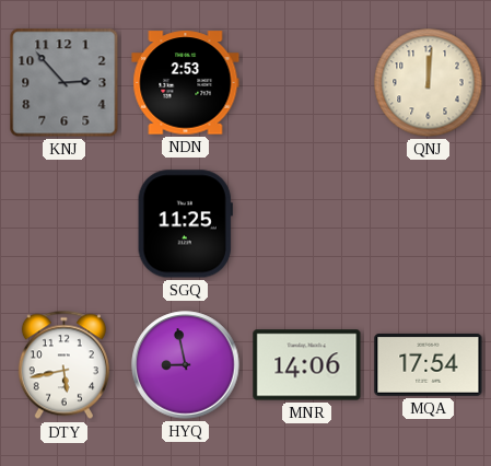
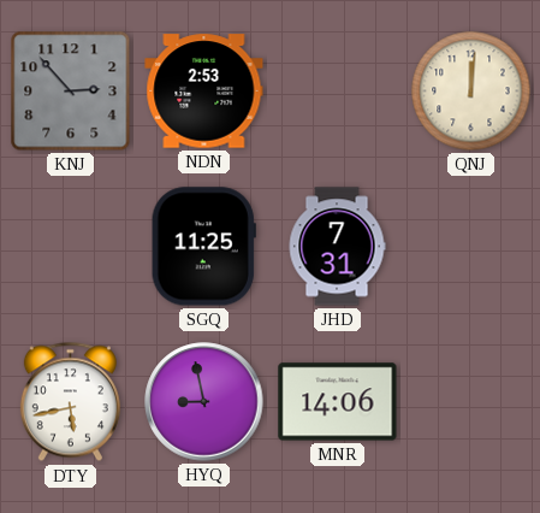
JHD: none -> 7:31 (337, 247)
MQA: 17:54 -> none (429, 364)
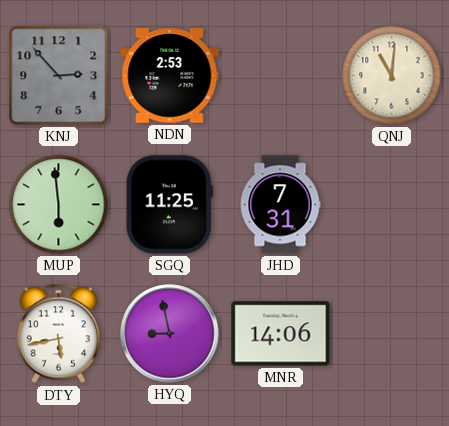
QNJ: 12:01 -> 11:01 (392, 76)
MUP: none -> 5:59 (59, 205)
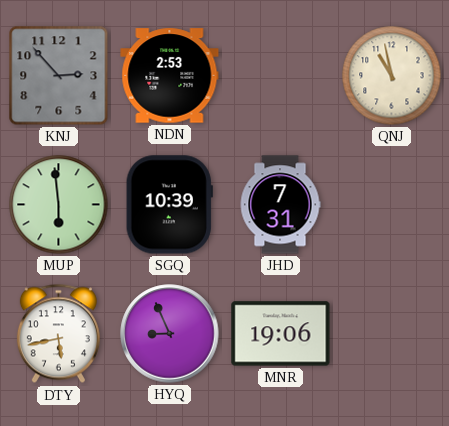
QNJ: 11:01 -> 10:58 (392, 76)
SGQ: 11:25 -> 10:39 (169, 205)
HYQ: 8:58 -> 8:56 (170, 334)
MNR: 14:06 -> 19:06 (281, 334)
